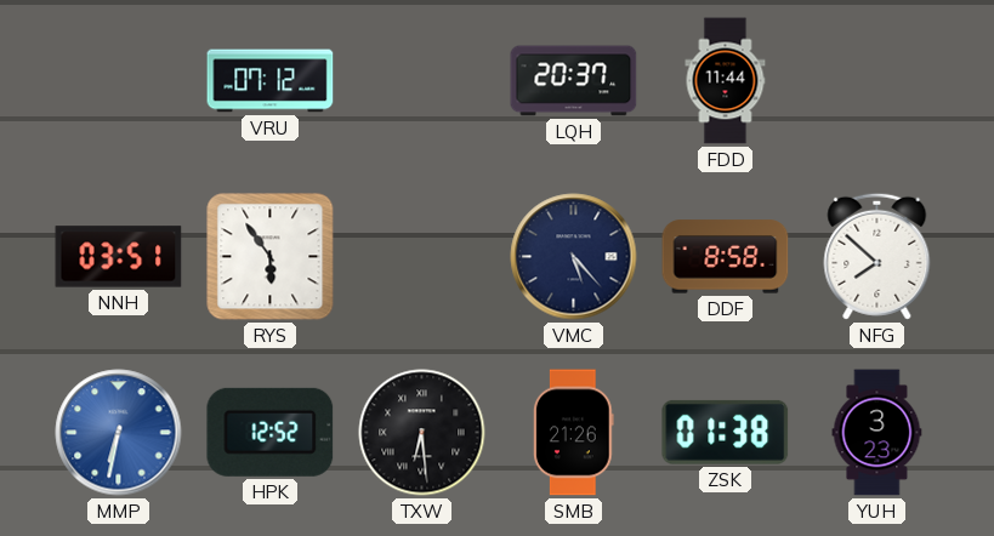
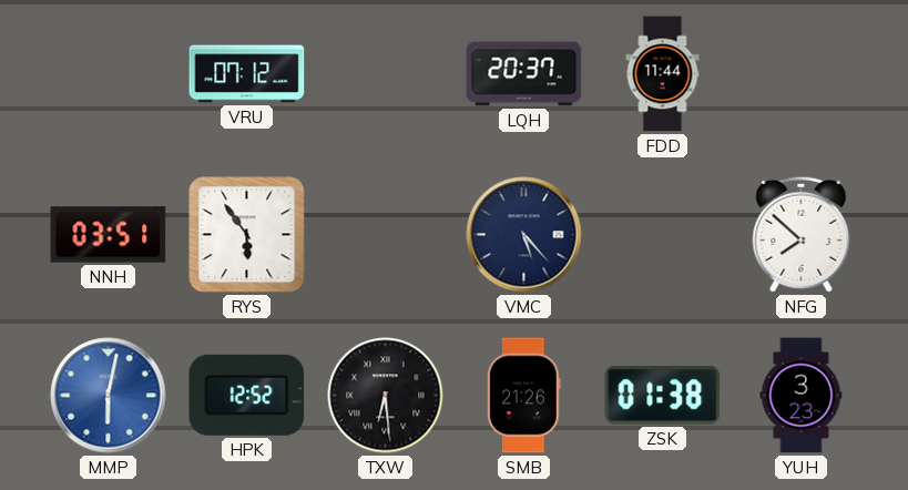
DDF: 8:58 -> none (726, 257)
MMP: 6:32 -> 6:02 (109, 396)
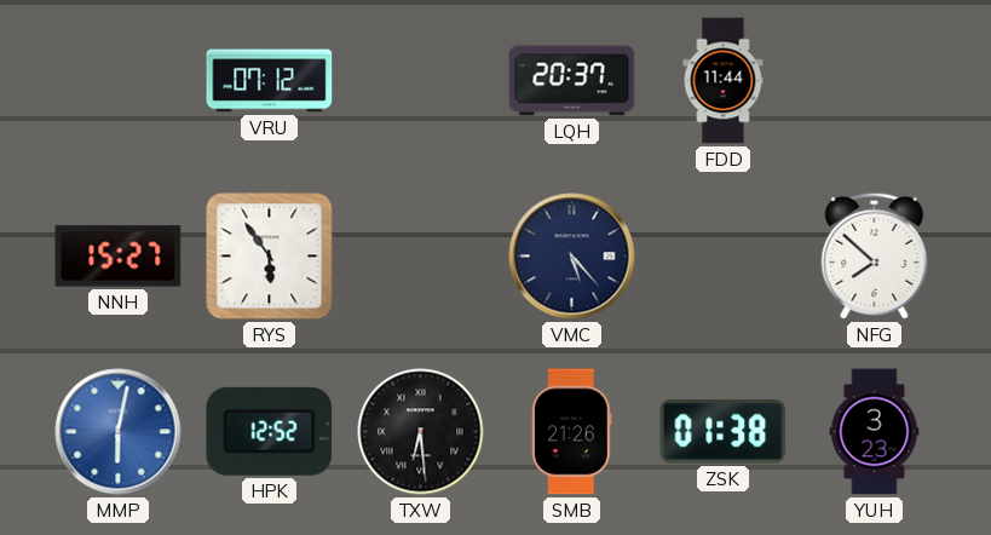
NNH: 03:51 -> 15:27 (119, 257)
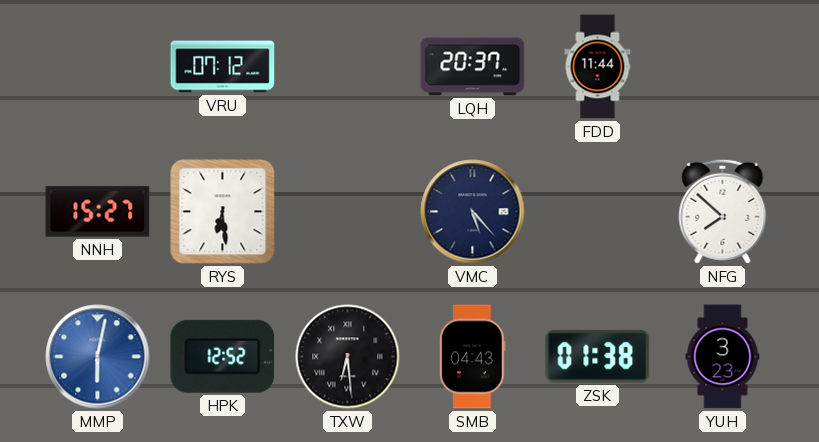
RYS: 5:54 -> 6:29 (223, 212)
SMB: 21:26 -> 04:43 (473, 357)
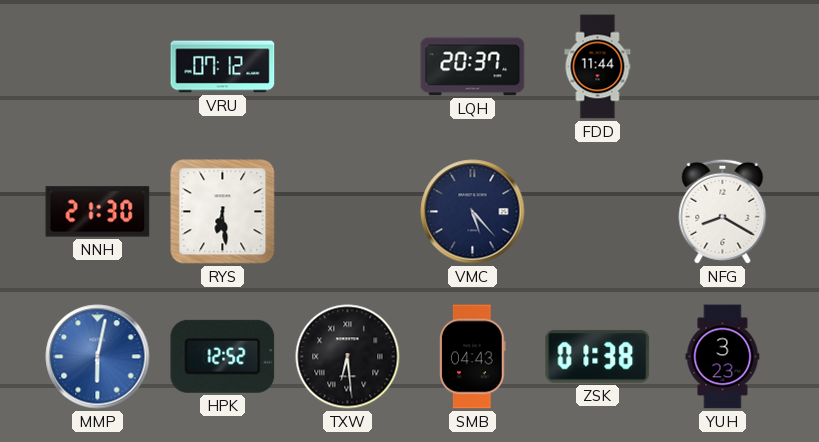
NNH: 15:27 -> 21:30 (98, 212)
NFG: 7:52 -> 8:20 (723, 211)
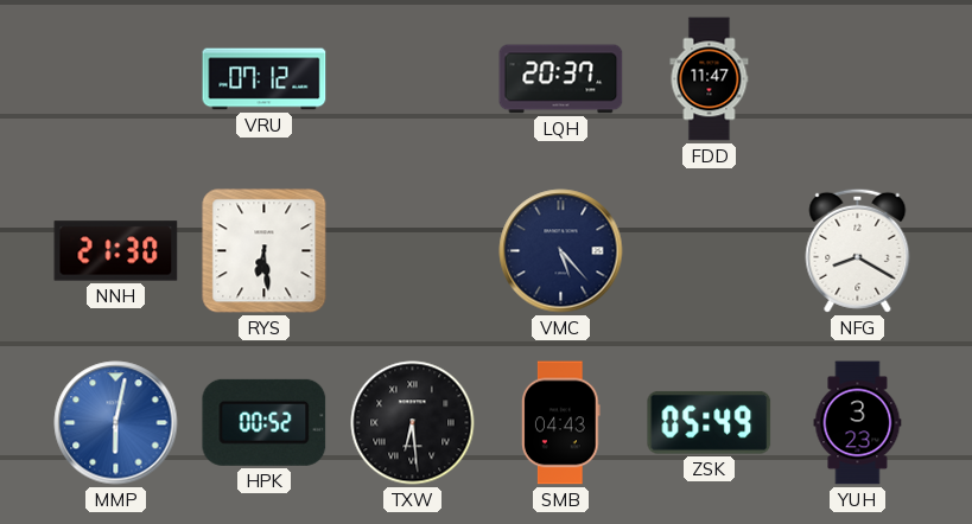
FDD: 11:44 -> 11:47 (710, 79)
HPK: 12:52 -> 00:52 (265, 422)
ZSK: 01:38 -> 05:49 (710, 422)
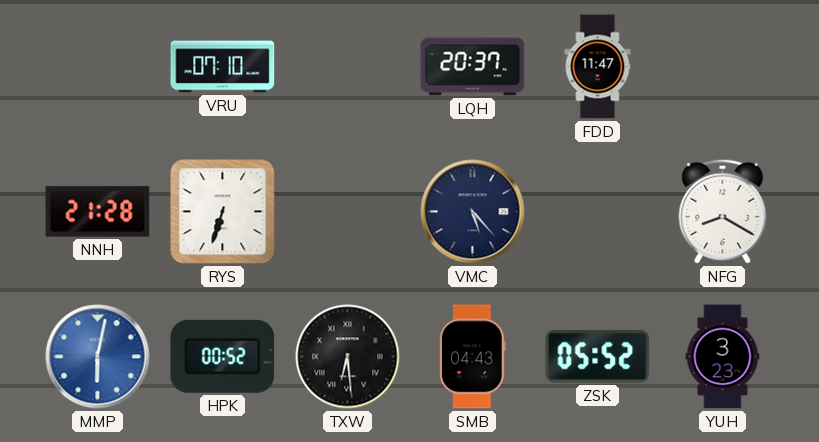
VRU: 07:12 -> 07:10 (223, 67)
NNH: 21:30 -> 21:28 (98, 212)
RYS: 6:29 -> 6:33 (223, 212)
ZSK: 05:49 -> 05:52 (598, 356)
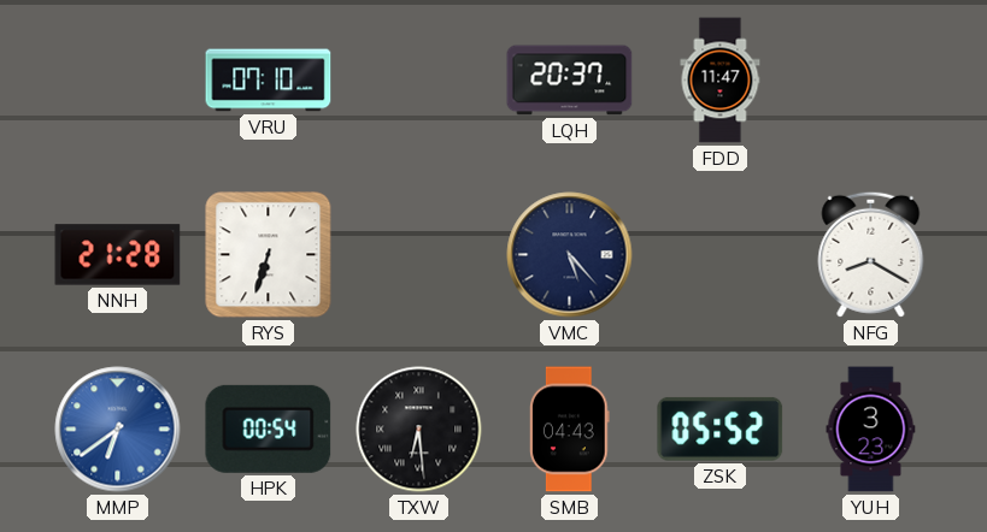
MMP: 6:02 -> 6:39 (118, 430)
HPK: 00:52 -> 00:54 (269, 428)
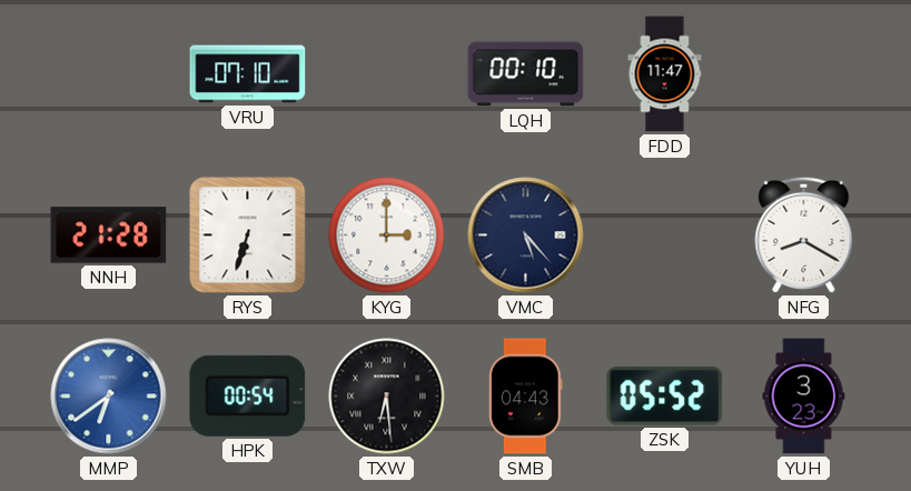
LQH: 20:37 -> 00:10 (526, 74)
KYG: none -> 3:00 (387, 236)
